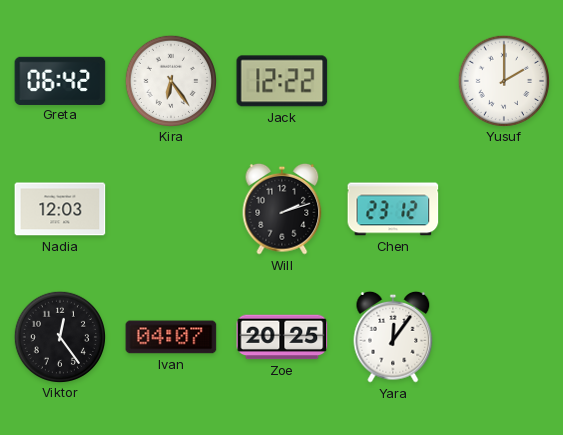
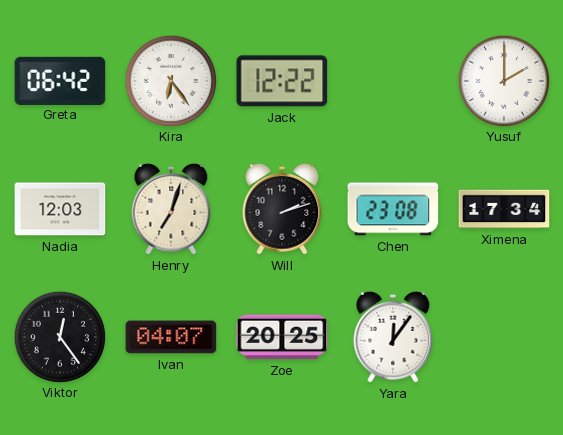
Henry: none -> 7:03 (171, 209)
Chen: 23:12 -> 23:08 (393, 209)
Ximena: none -> 17:34 (504, 209)
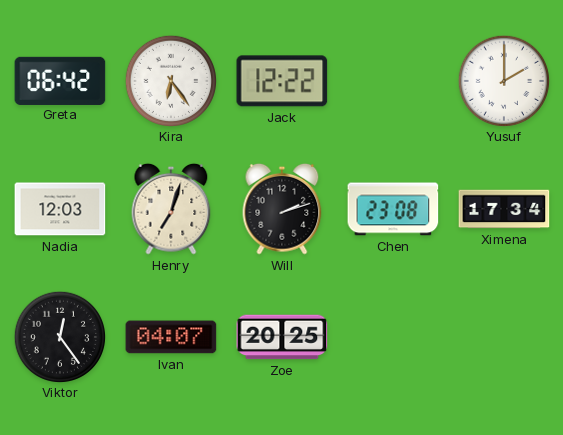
Yara: 12:06 -> none (393, 337)
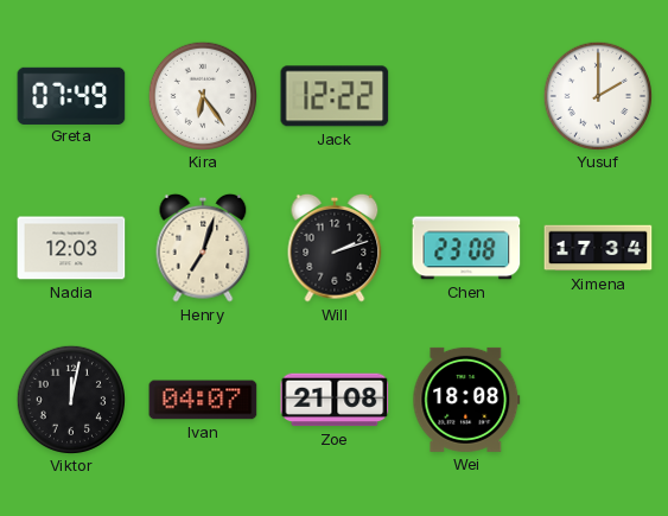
Greta: 06:42 -> 07:49 (71, 95)
Viktor: 12:24 -> 12:02 (70, 399)
Zoe: 20:25 -> 21:08 (335, 400)
Wei: none -> 18:08 (466, 400)
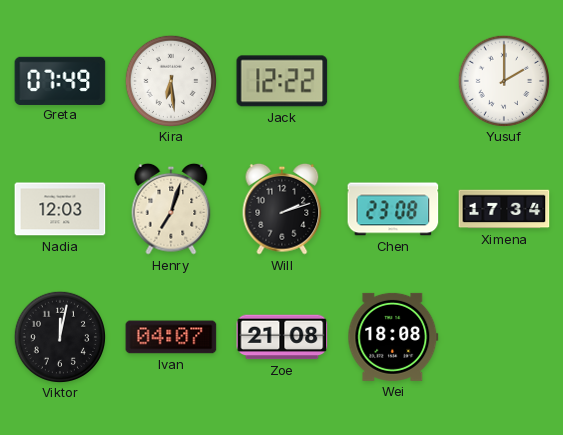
Kira: 6:24 -> 6:29 (170, 80)
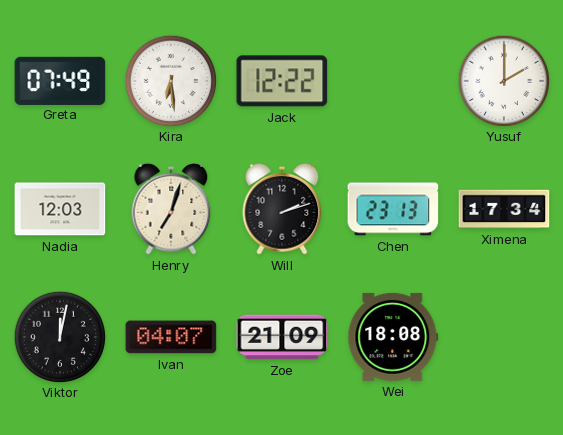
Chen: 23:08 -> 23:13 (393, 209)
Zoe: 21:08 -> 21:09 (282, 337)
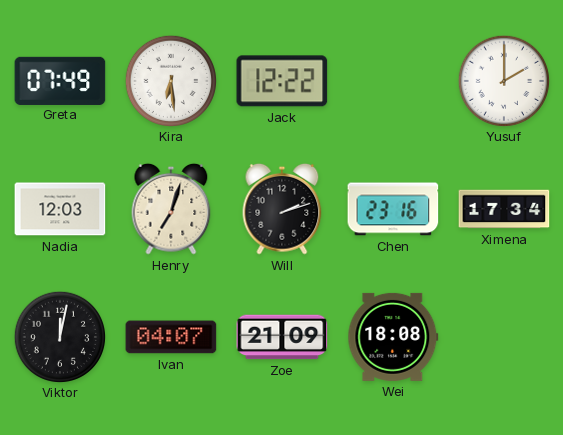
Chen: 23:13 -> 23:16 (393, 209)
